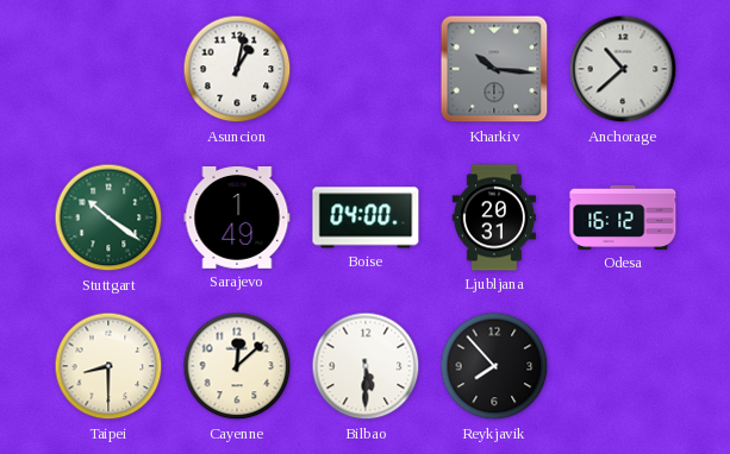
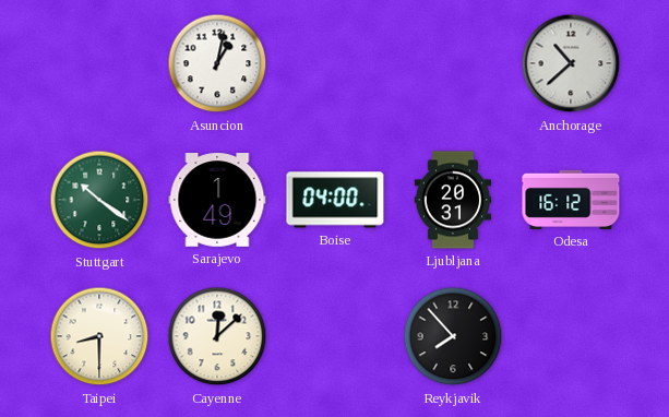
Kharkiv: 10:16 -> none (494, 69)
Bilbao: 5:30 -> none (366, 366)
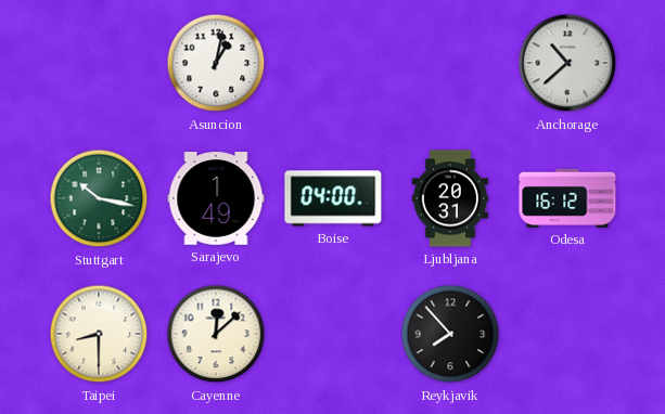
Stuttgart: 10:21 -> 10:17 (99, 198)
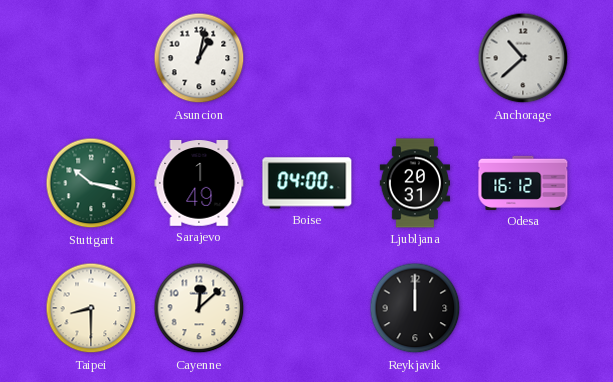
Reykjavik: 7:53 -> 12:00 (415, 308)
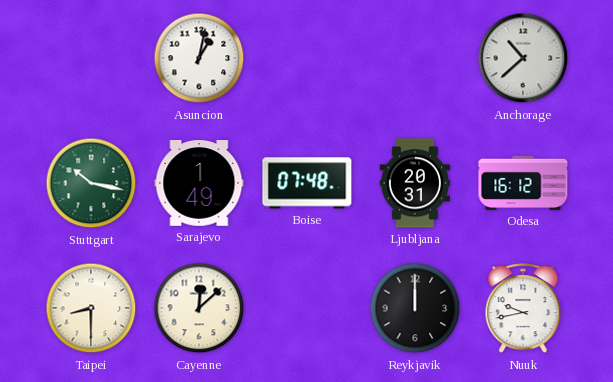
Boise: 04:00 -> 07:48 (307, 183)
Nuuk: none -> 9:43 (523, 309)
